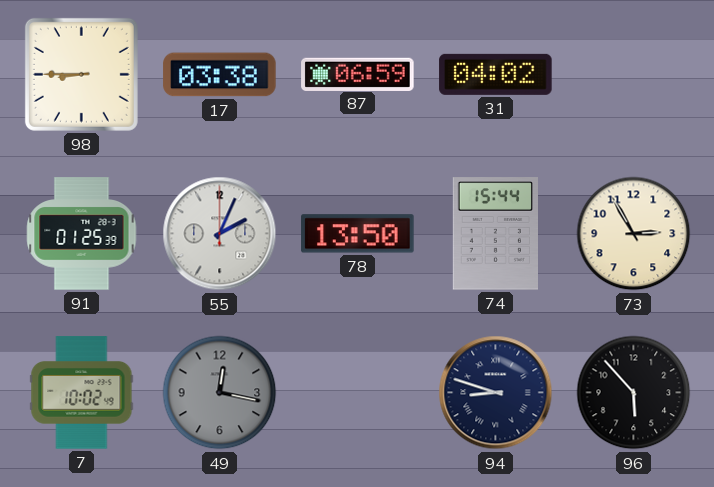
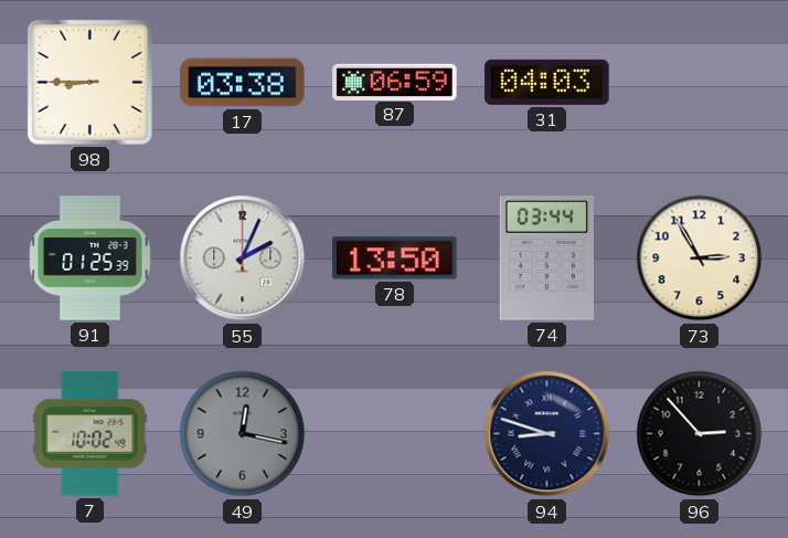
31: 04:02 -> 04:03 (547, 82)
74: 15:44 -> 03:44 (546, 259)
96: 5:53 -> 2:53 (700, 434)
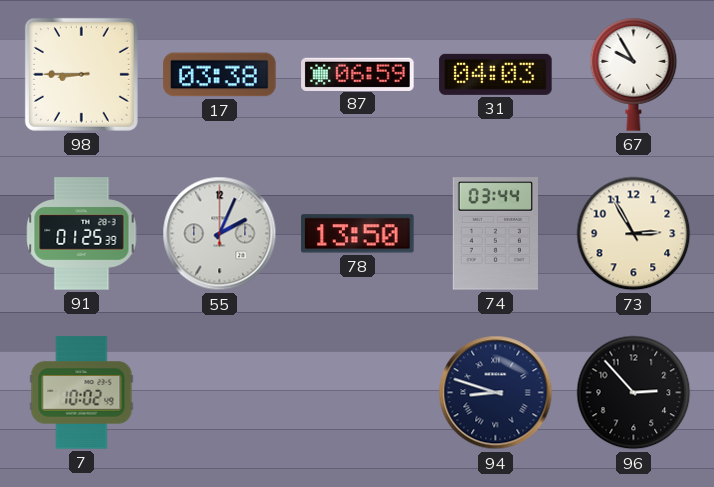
67: none -> 9:55 (634, 75)
49: 12:17 -> none (243, 434)
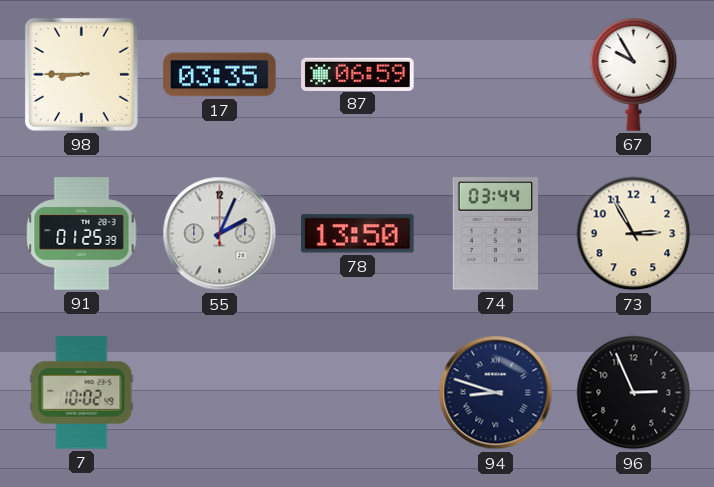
17: 03:38 -> 03:35 (220, 75)
31: 04:03 -> none (496, 74)
96: 2:53 -> 2:56 (634, 393)
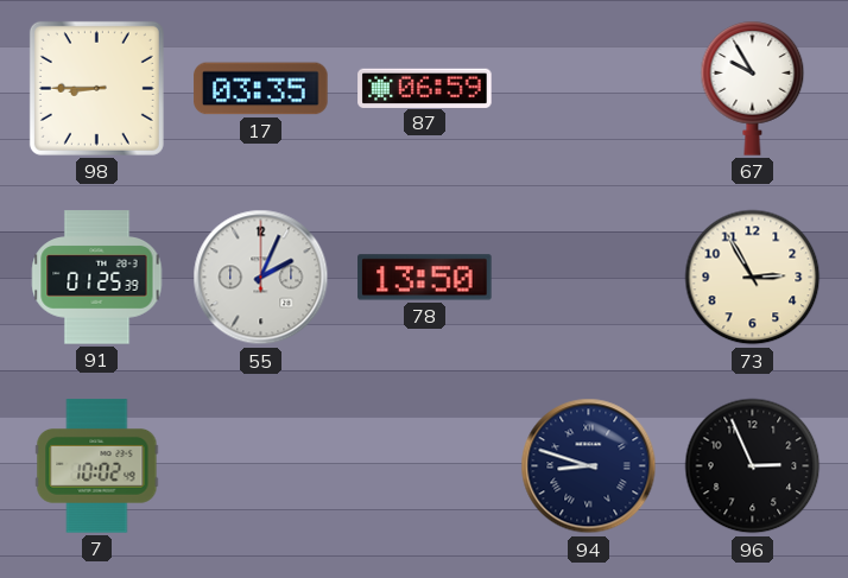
74: 03:44 -> none (495, 234)
